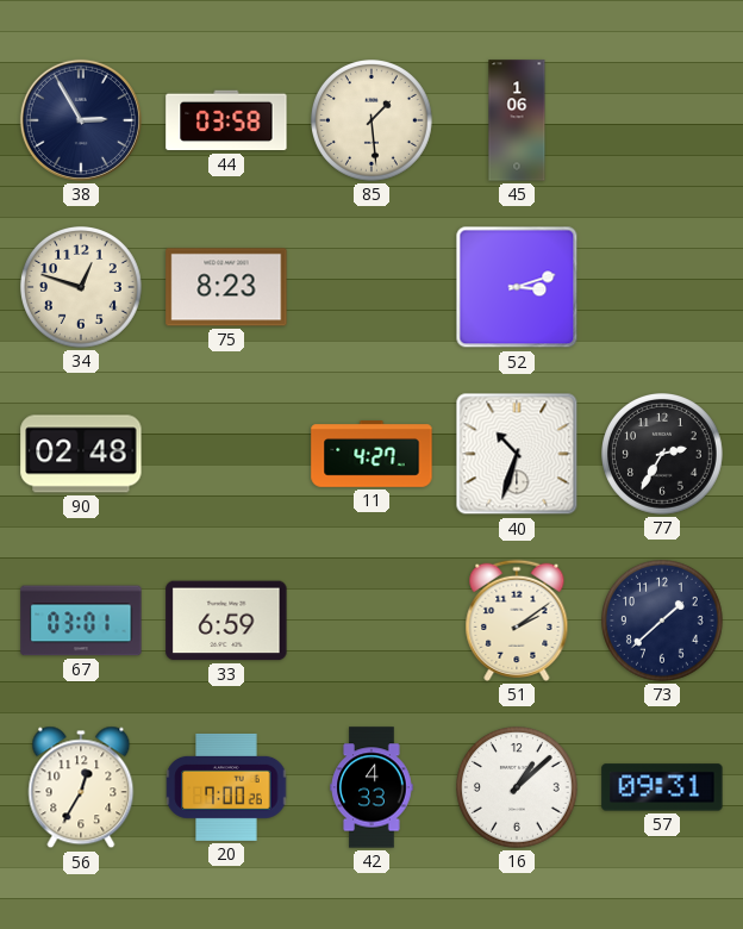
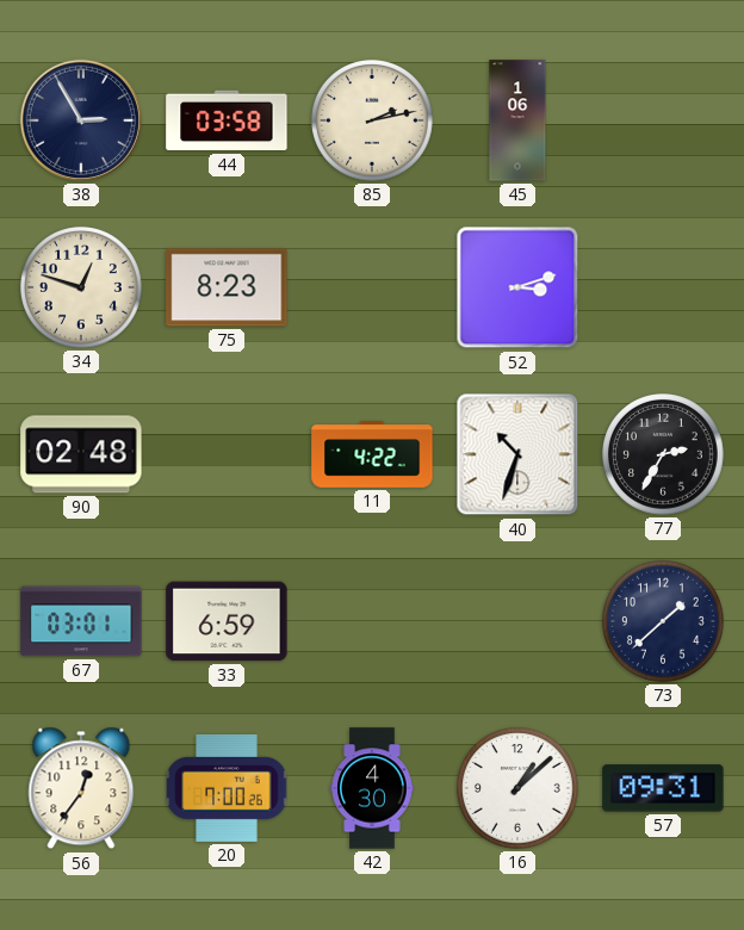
85: 1:29 -> 2:13 (373, 122)
11: 4:27 -> 4:22 (372, 454)
51: 2:09 -> none (517, 621)
56: 12:35 -> 12:36 (81, 788)
42: 4:33 -> 4:30 (372, 788)
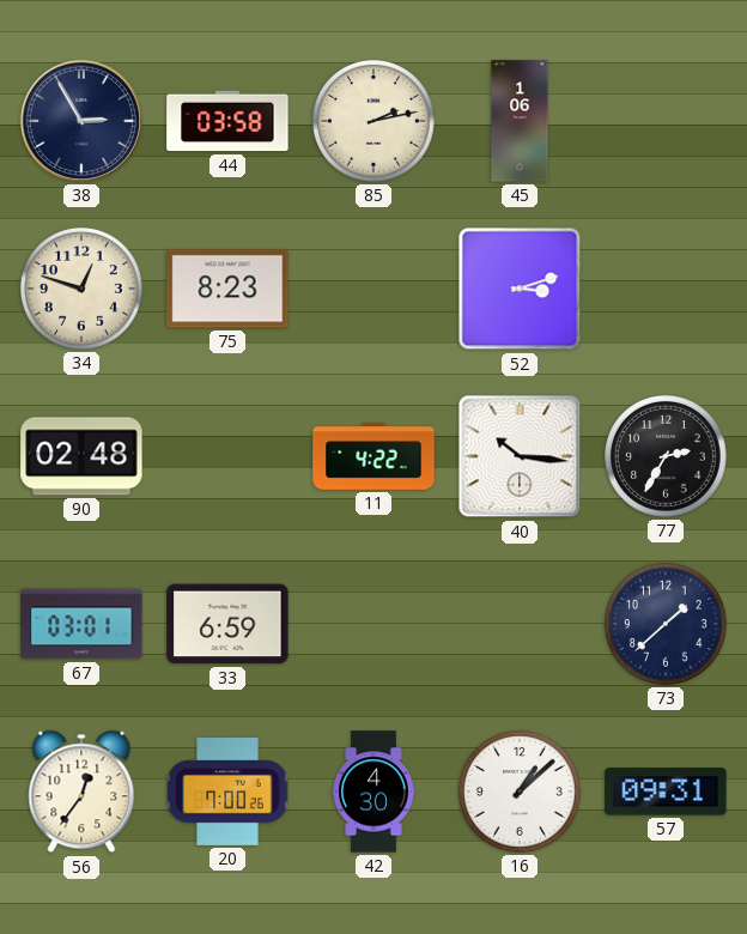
40: 10:33 -> 10:16 (520, 456)
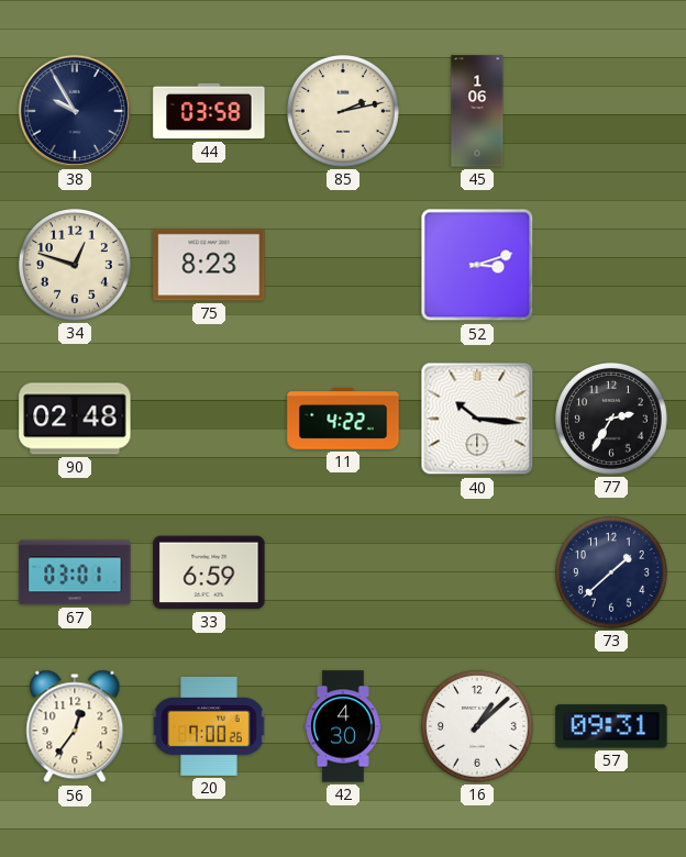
38: 2:55 -> 9:55 (75, 111)
